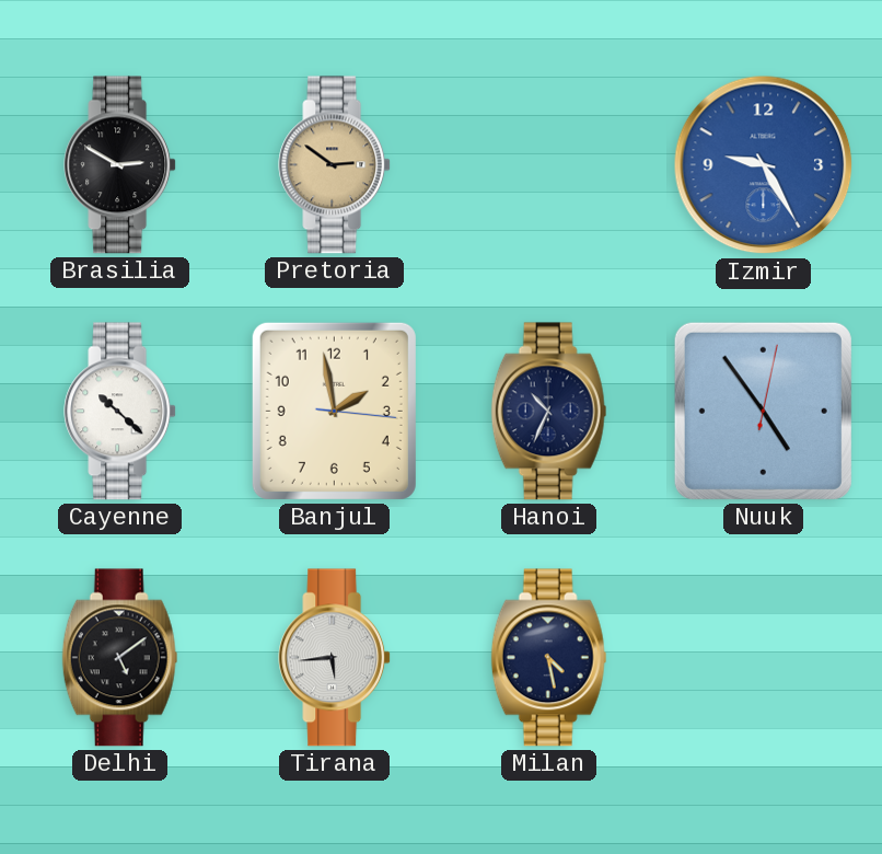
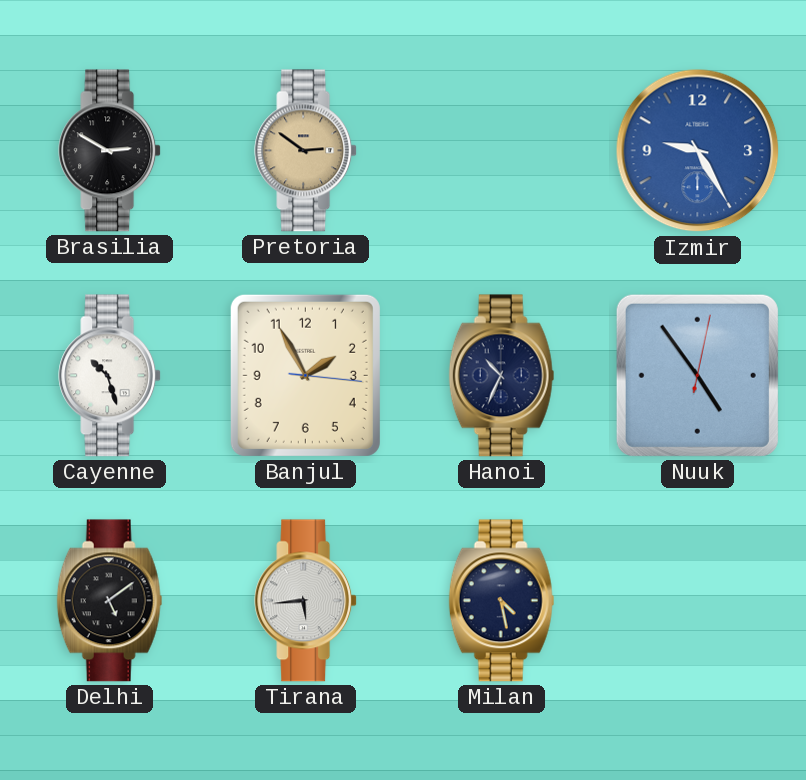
Cayenne: 10:22 -> 10:27 (110, 376)
Banjul: 1:58 -> 1:55 (305, 375)
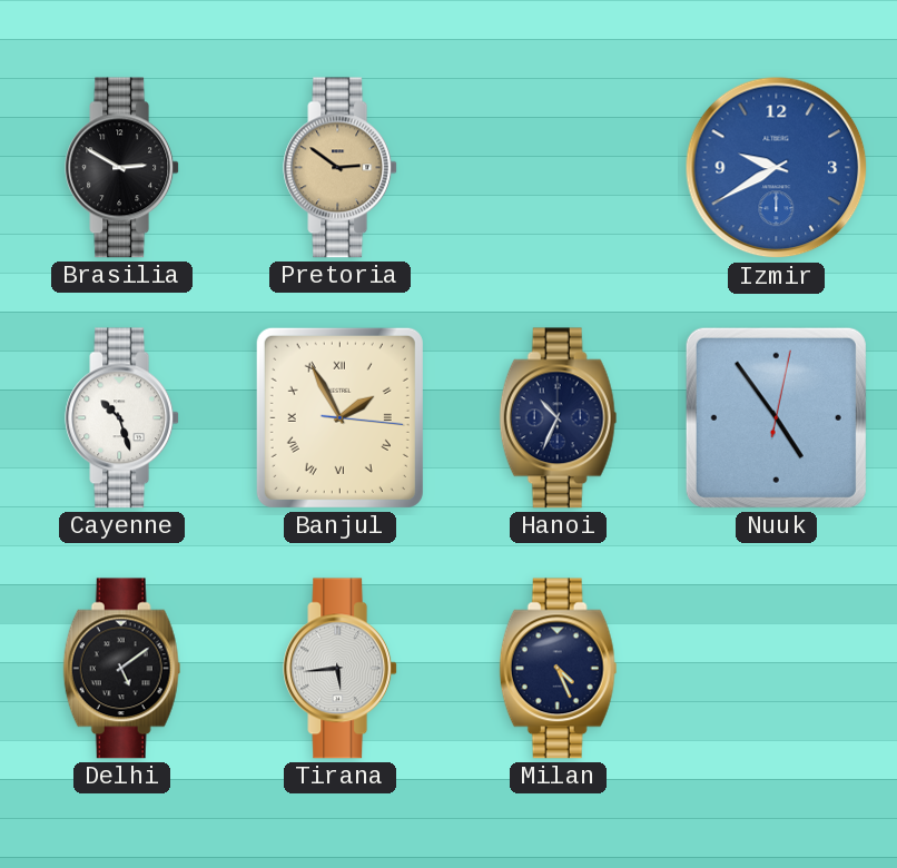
Izmir: 9:25 -> 9:40 (777, 168)
Banjul numerals: Arabic -> Roman (339, 417)
Milan: 4:28 -> 4:26 (559, 669)
